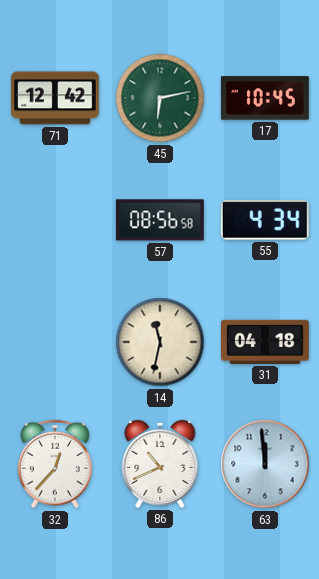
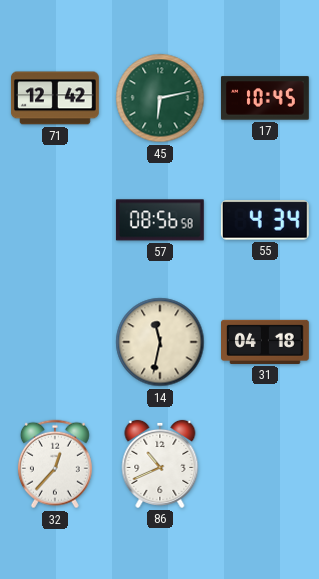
63: 11:59 -> none (265, 464)
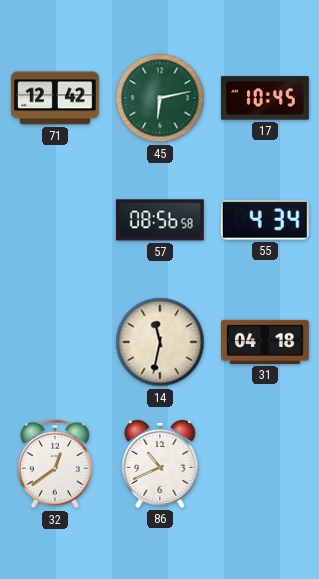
32: 12:37 -> 12:39 (55, 464)
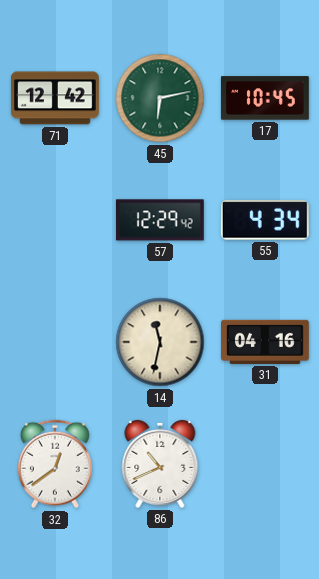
57: 08:56 -> 12:29 (160, 220)
31: 04:18 -> 04:16 (266, 342)
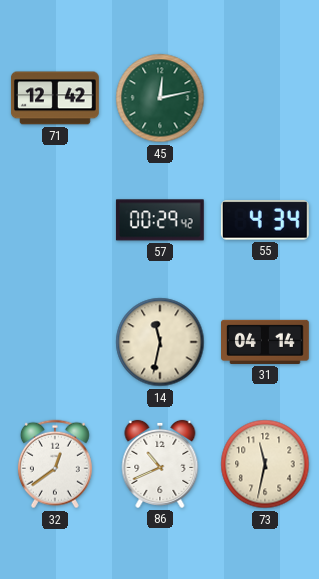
45: 6:13 -> 12:13 (160, 98)
17: 10:45 -> none (265, 98)
57: 12:29 -> 00:29 (160, 220)
31: 04:16 -> 04:14 (266, 342)
73: none -> 11:32 (265, 464)
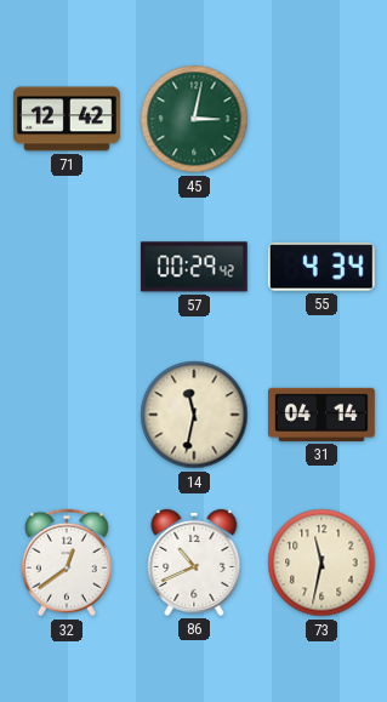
45: 12:13 -> 3:02 (194, 119)
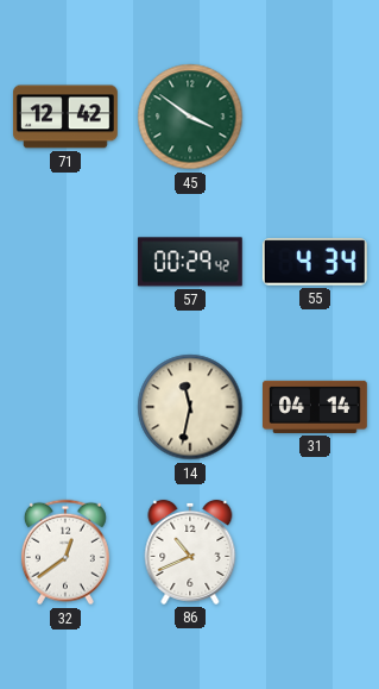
45: 3:02 -> 3:51 (190, 117)
73: 11:32 -> none (321, 563)
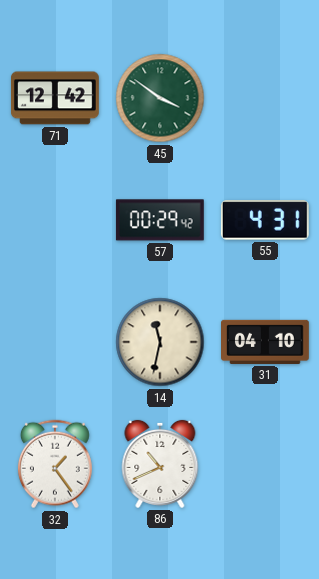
55: 4:34 -> 4:31 (265, 220)
31: 04:14 -> 04:10 (266, 342)
32: 12:39 -> 1:24 (55, 464)
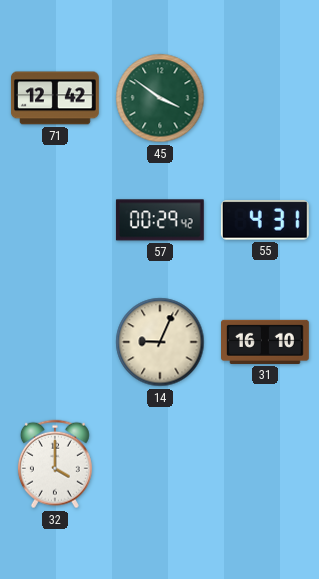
14: 11:32 -> 9:04 (160, 342)
31: 04:10 -> 16:10 (266, 342)
32: 1:24 -> 4:00 (55, 464)
86: 10:41 -> none (160, 464)
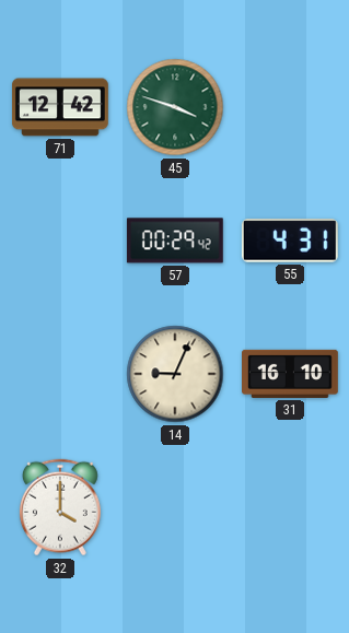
45: 3:51 -> 3:48 (175, 107)
